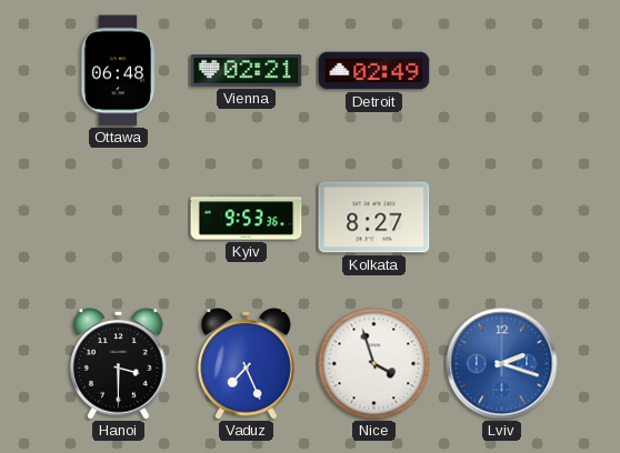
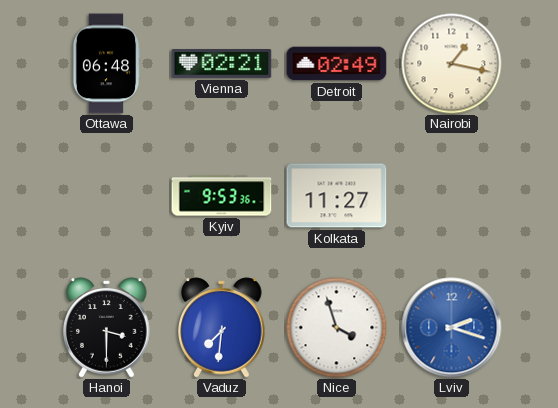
Nairobi: none -> 1:17 (452, 64)
Kolkata: 8:27 -> 11:27 (337, 196)
Vaduz: 7:26 -> 7:31 (222, 328)
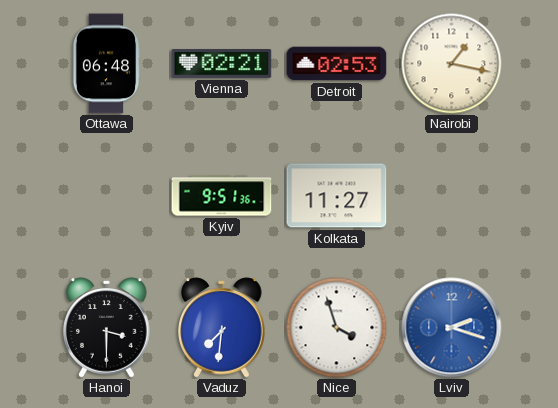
Detroit: 02:49 -> 02:53 (337, 64)
Kyiv: 9:53 -> 9:51 (222, 196)
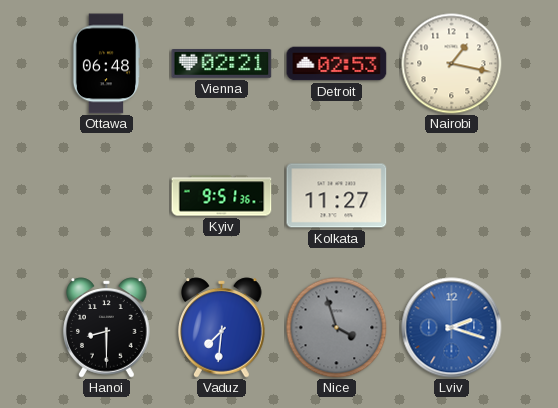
Hanoi: 3:30 -> 8:30 (107, 328)
Nice dial: white -> grey (337, 328)
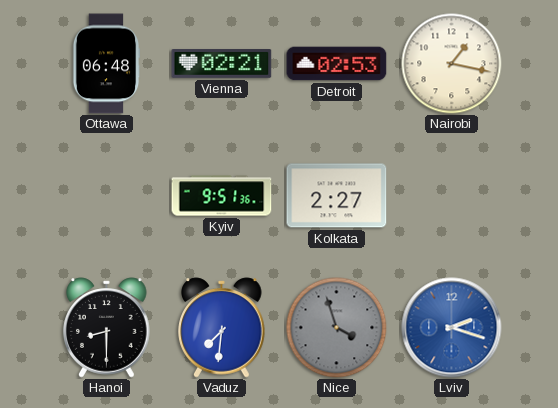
Kolkata: 11:27 -> 2:27 (337, 196)
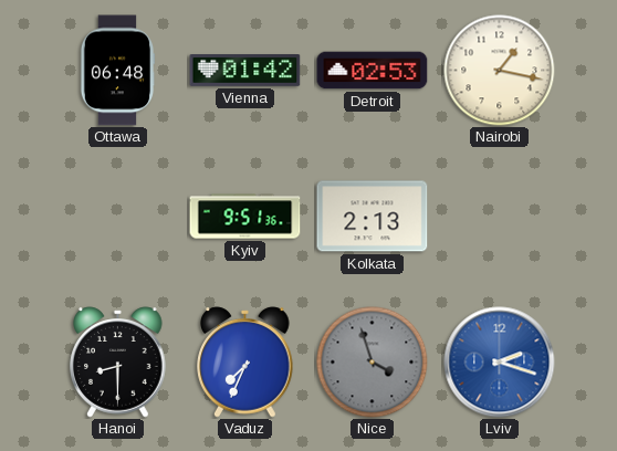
Vienna: 02:21 -> 01:42 (245, 71)
Kolkata: 2:27 -> 2:13 (373, 217)
Vaduz: 7:31 -> 7:34 (245, 363)
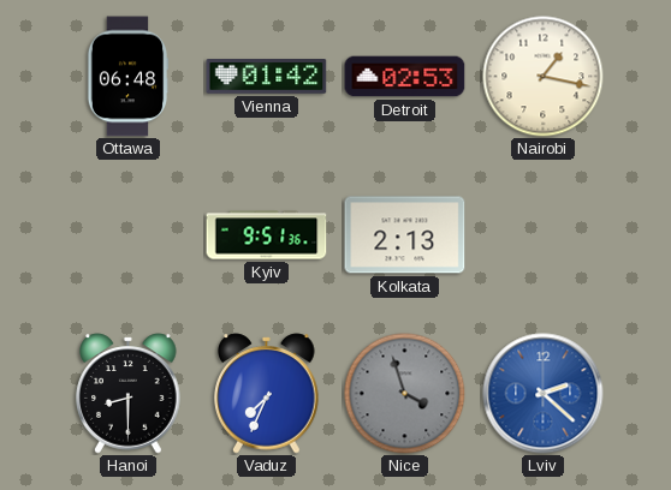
Lviv: 2:18 -> 2:22 (544, 394)
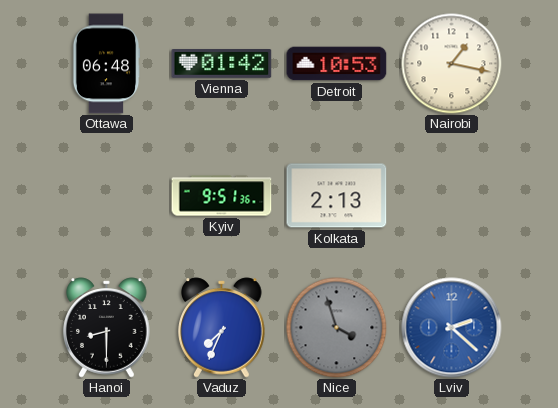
Detroit: 02:53 -> 10:53 (337, 64)
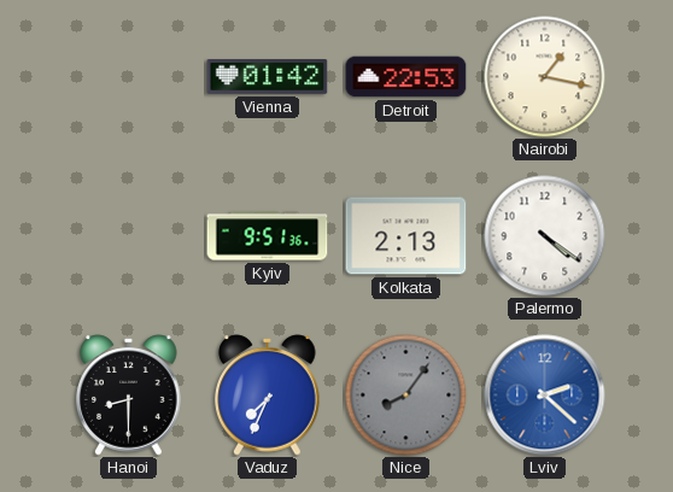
Ottawa: 06:48 -> none (106, 64)
Detroit: 10:53 -> 22:53 (406, 77)
Palermo: none -> 4:21 (545, 236)
Nice: 3:57 -> 8:06 (406, 396)
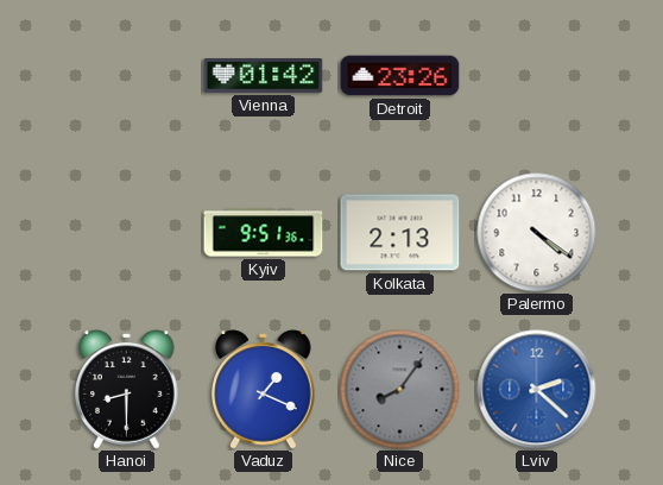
Detroit: 22:53 -> 23:26 (400, 76)
Nairobi: 1:17 -> none (545, 77)
Vaduz: 7:34 -> 1:19 (264, 390)
